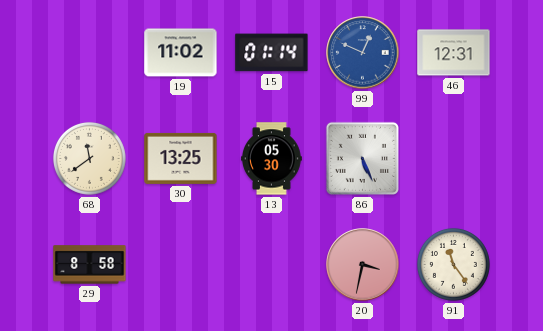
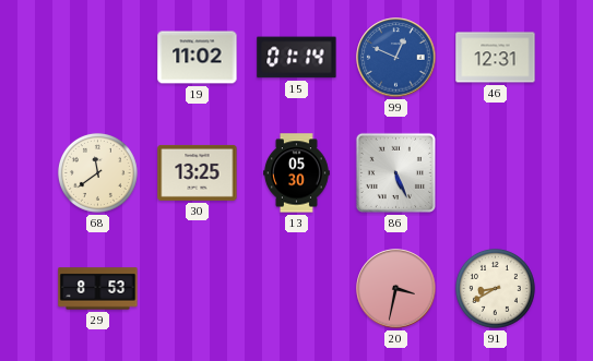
29: 8:58 -> 8:53 (98, 289)
91: 11:24 -> 8:40 (495, 288)
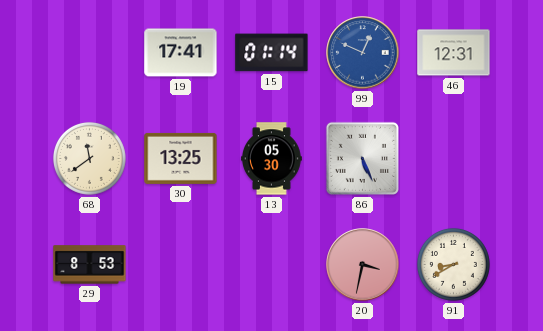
19: 11:02 -> 17:41 (181, 53)
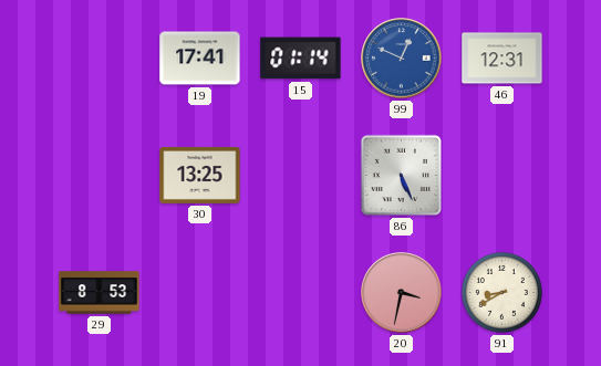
68: 11:39 -> none (89, 158)
13: 05:30 -> none (272, 159)
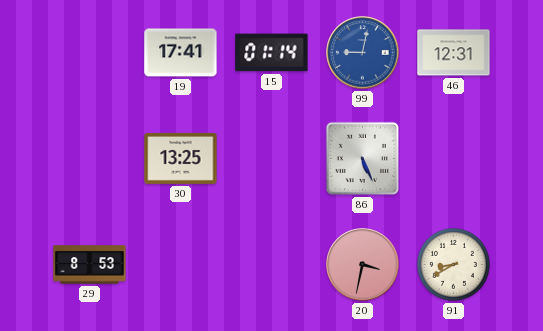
99: 12:49 -> 9:02 (363, 53)
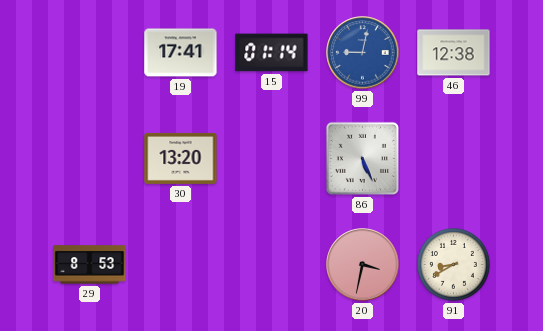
46: 12:31 -> 12:38 (454, 53)
30: 13:25 -> 13:20 (181, 158)
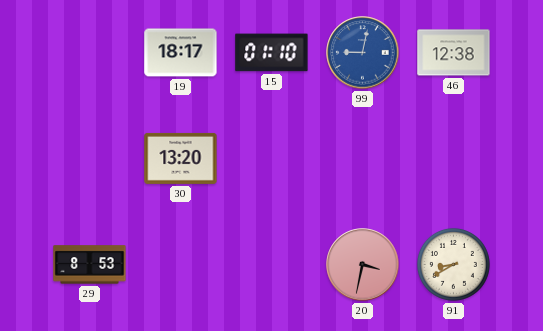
19: 17:41 -> 18:17 (181, 53)
15: 01:14 -> 01:10 (272, 53)
86: 5:26 -> none (362, 158)
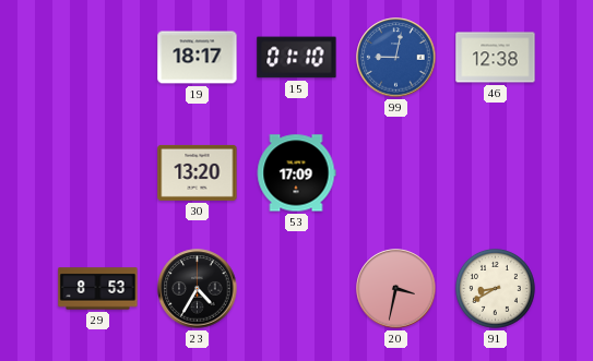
53: none -> 17:09 (296, 173)
23: none -> 4:35 (198, 289)
